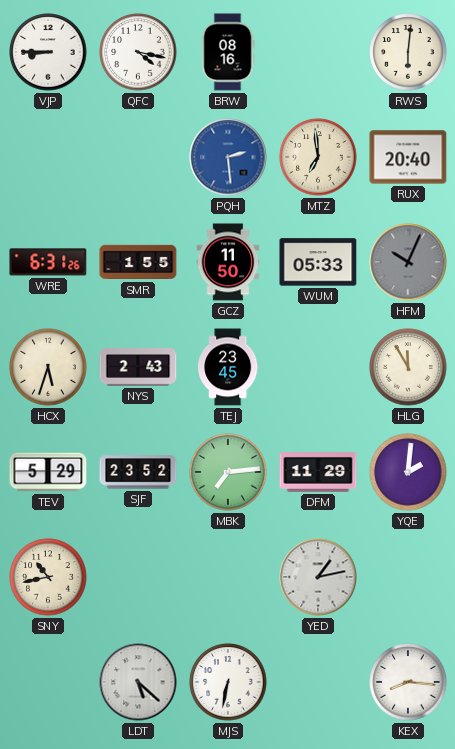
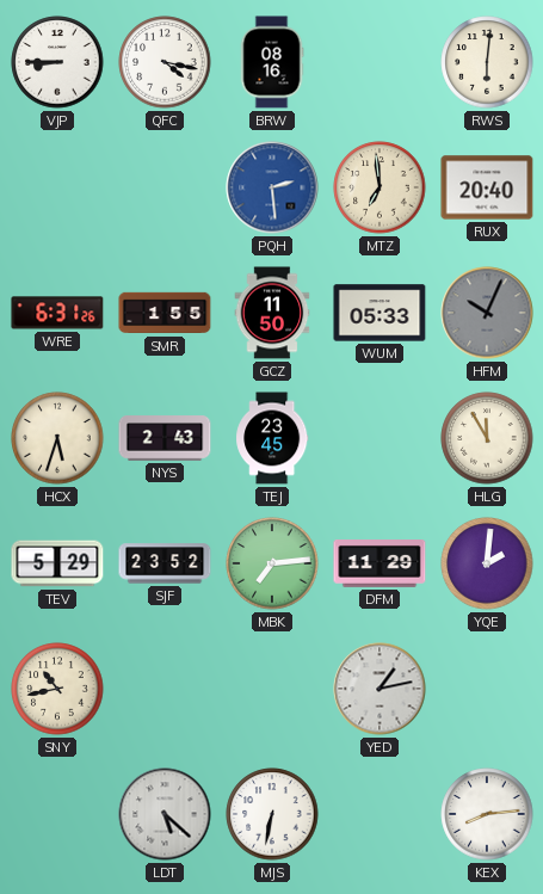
KEX: 8:16 -> 8:14 (487, 814)
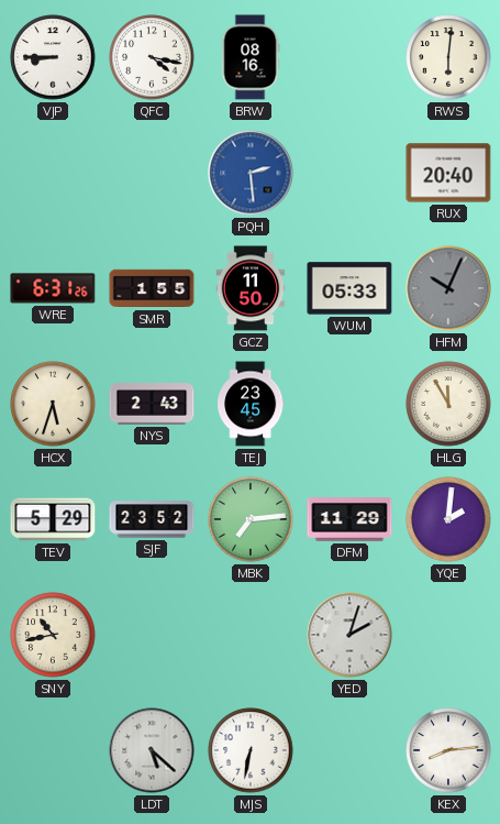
MTZ: 6:59 -> none (380, 187)
YED: 1:13 -> 2:03 (349, 635)
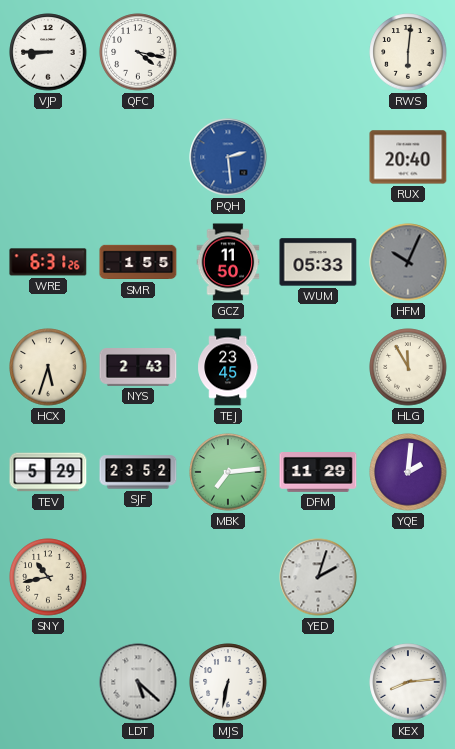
BRW: 08:16 -> none (251, 57)
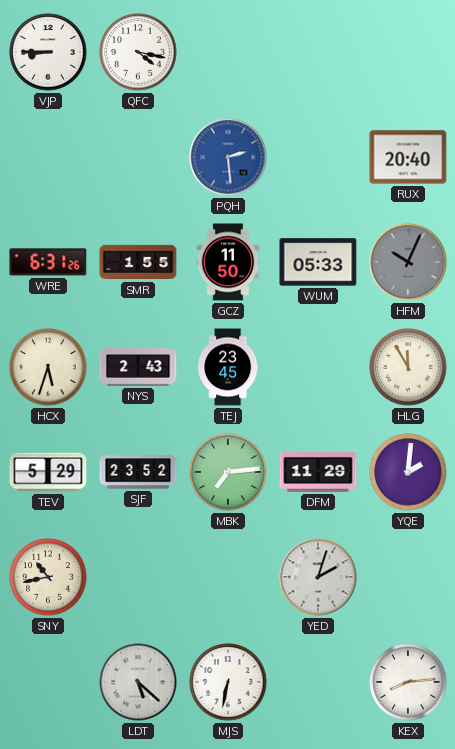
RWS: 6:01 -> none (408, 52)
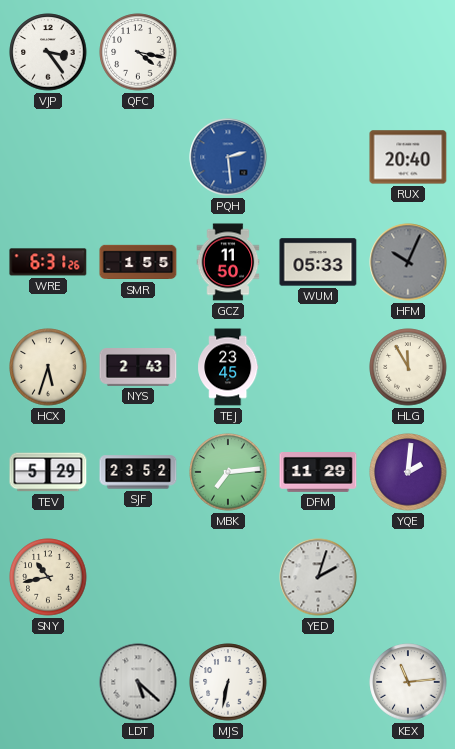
VJP: 8:45 -> 3:24 (48, 52)
KEX: 8:14 -> 11:14 (408, 682)
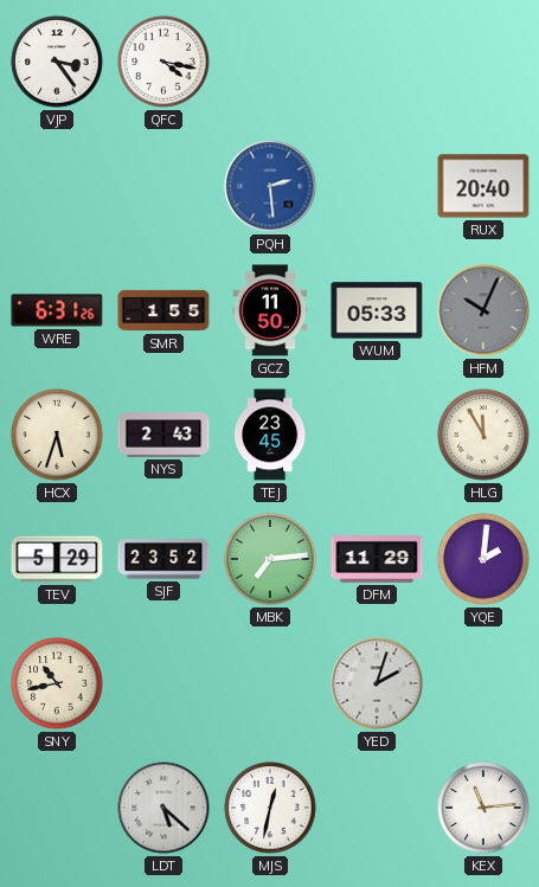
MJS: 6:32 -> 12:32 (270, 808)
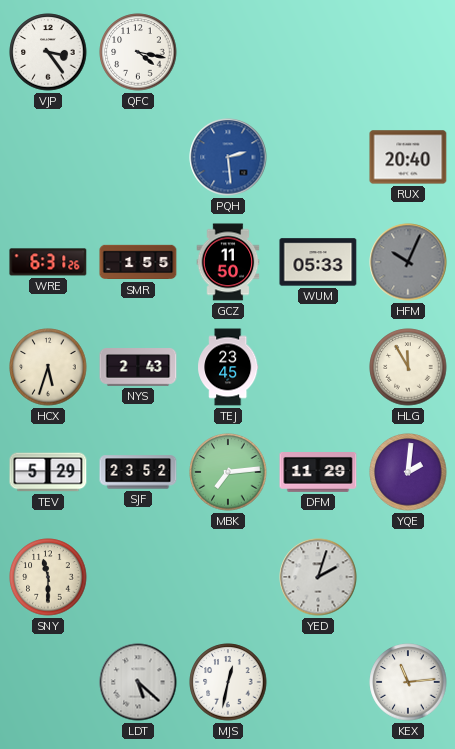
SNY: 10:43 -> 11:30 (48, 577)
